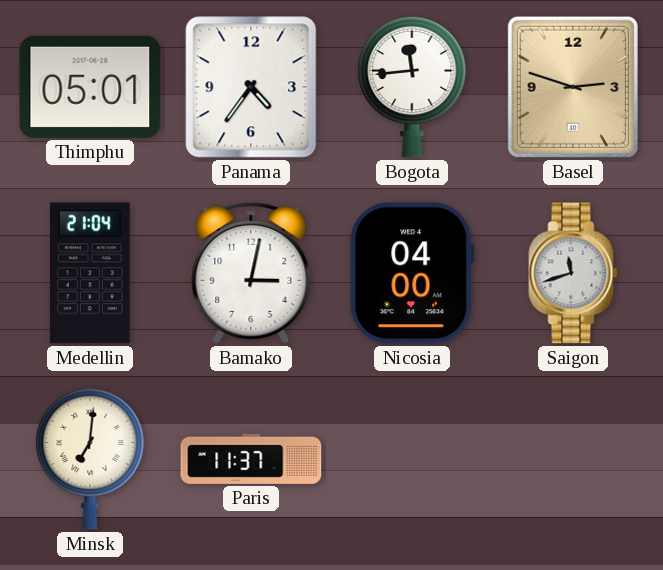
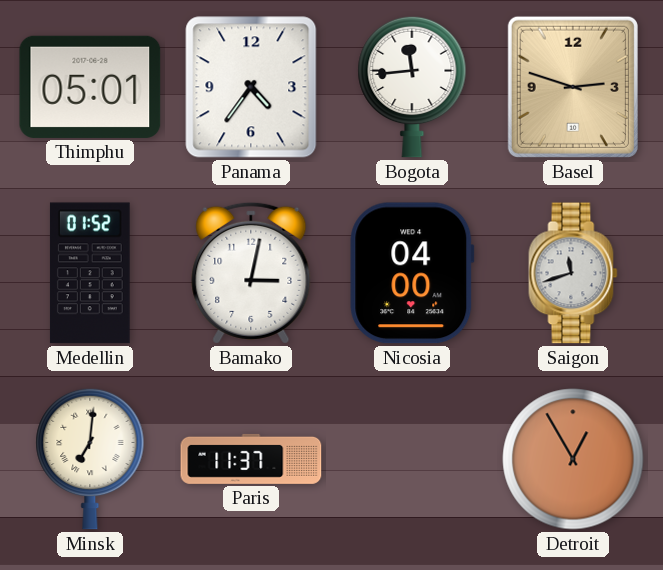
Medellin: 21:04 -> 01:52 (90, 273)
Detroit: none -> 12:55 (573, 459)
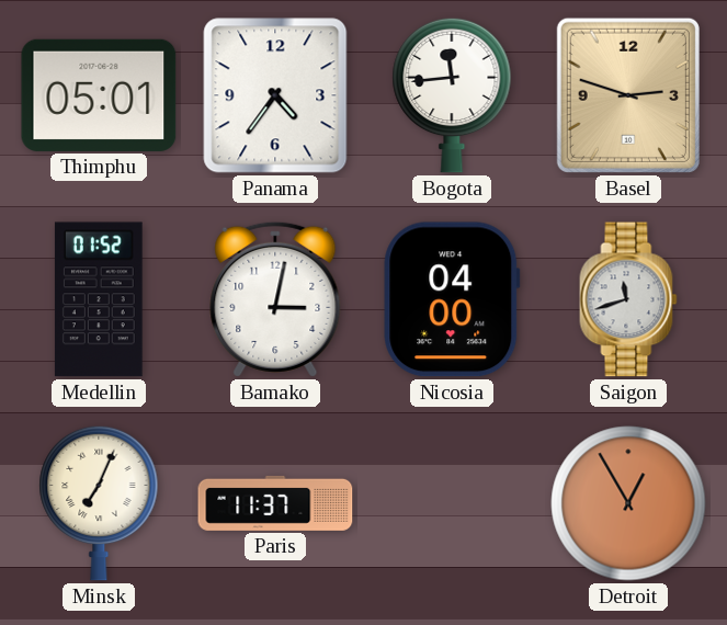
Minsk: 7:01 -> 7:04 (99, 503)
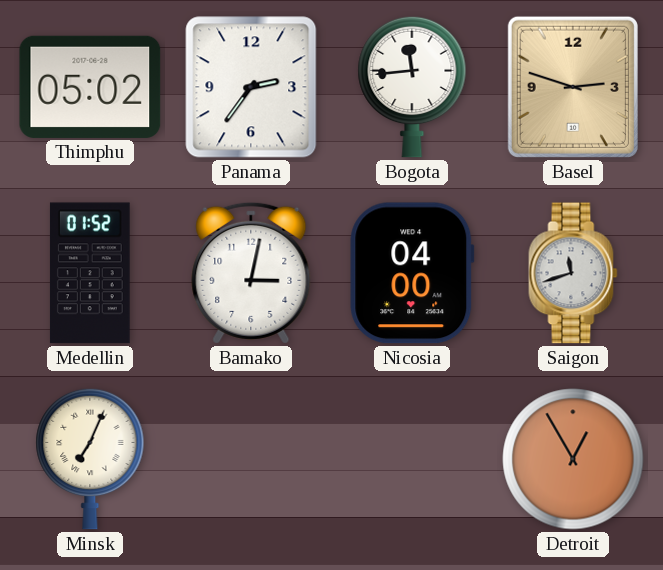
Thimphu: 05:01 -> 05:02 (90, 87)
Panama: 4:36 -> 2:36 (251, 87)
Paris: 11:37 -> none (275, 503)
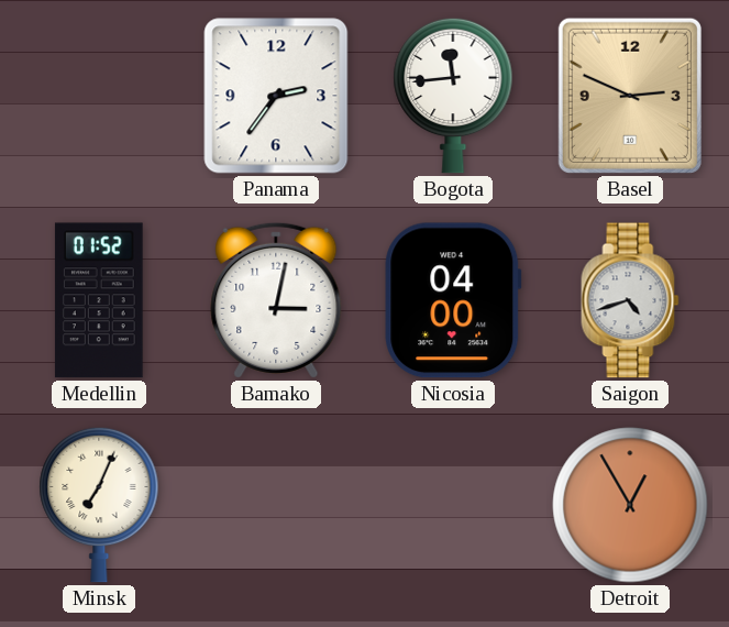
Thimphu: 05:02 -> none (90, 87)
Basel: 2:48 -> 2:49 (630, 96)
Saigon: 11:42 -> 4:42 (630, 300)
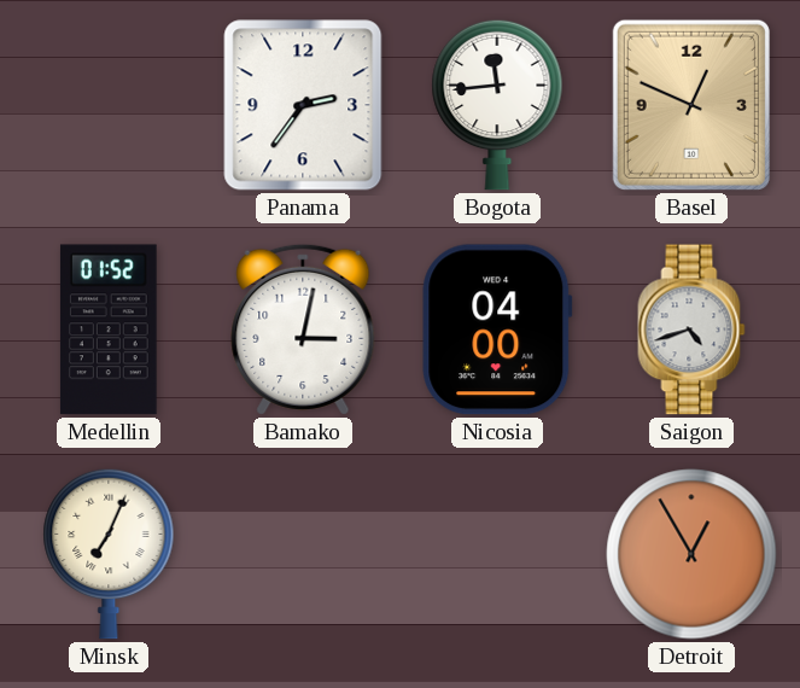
Basel: 2:49 -> 12:49 (691, 105)
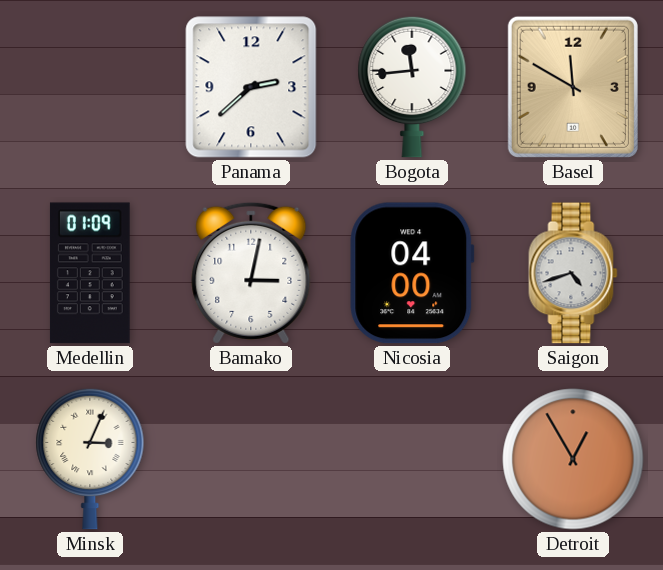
Panama: 2:36 -> 2:38 (251, 87)
Basel: 12:49 -> 11:50 (573, 87)
Medellin: 01:52 -> 01:09 (90, 273)
Minsk: 7:04 -> 3:04 (90, 459)
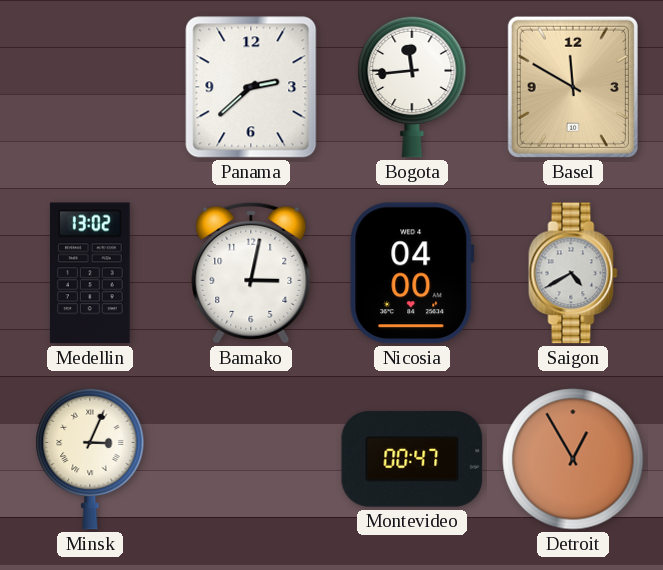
Medellin: 01:09 -> 13:02 (90, 273)
Saigon: 4:42 -> 4:40 (573, 273)
Montevideo: none -> 00:47 (412, 459)
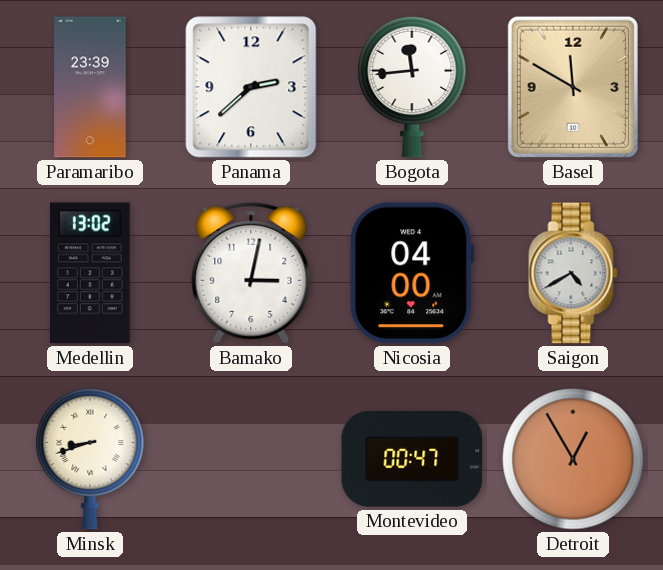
Paramaribo: none -> 23:39 (90, 87)
Minsk: 3:04 -> 8:42 (90, 459)
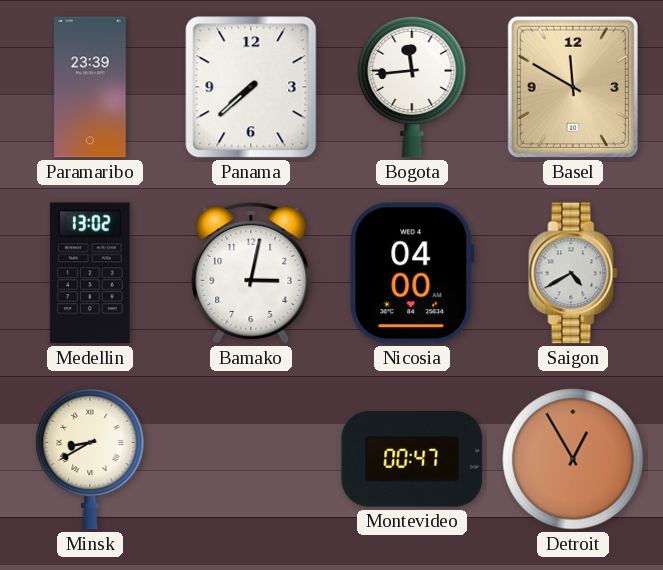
Panama: 2:38 -> 7:38 (251, 87)
Minsk: 8:42 -> 8:40 (90, 459)
